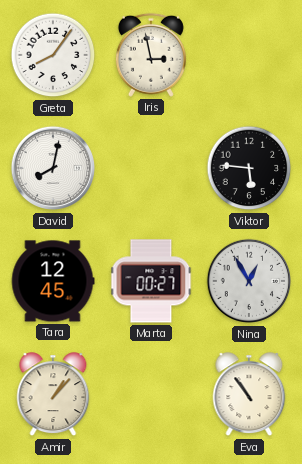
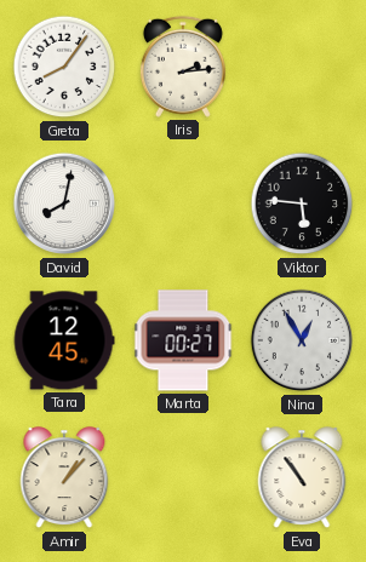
Iris: 2:58 -> 2:14 (183, 67)
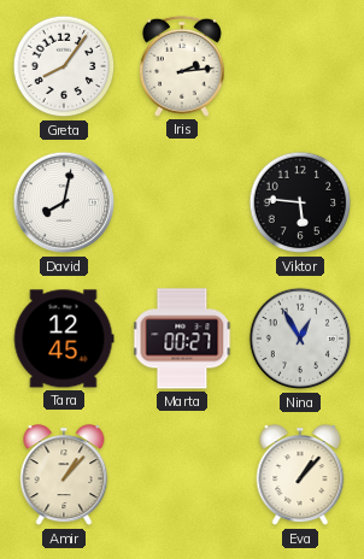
Eva: 10:54 -> 1:07 (300, 476)
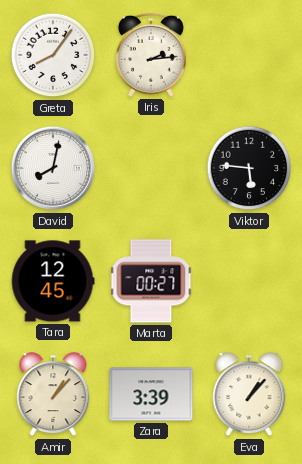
Nina: 12:55 -> none (300, 339)
Zara: none -> 3:39 (151, 394)
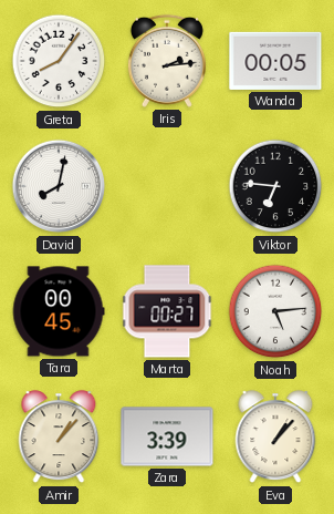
Wanda: none -> 00:05 (275, 61)
Viktor: 5:46 -> 6:46 (275, 186)
Tara: 12:45 -> 00:45 (59, 311)
Noah: none -> 5:14 (275, 311)
